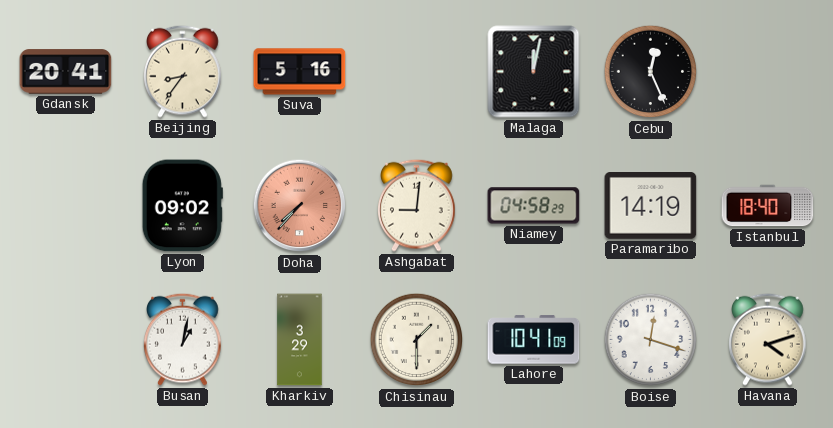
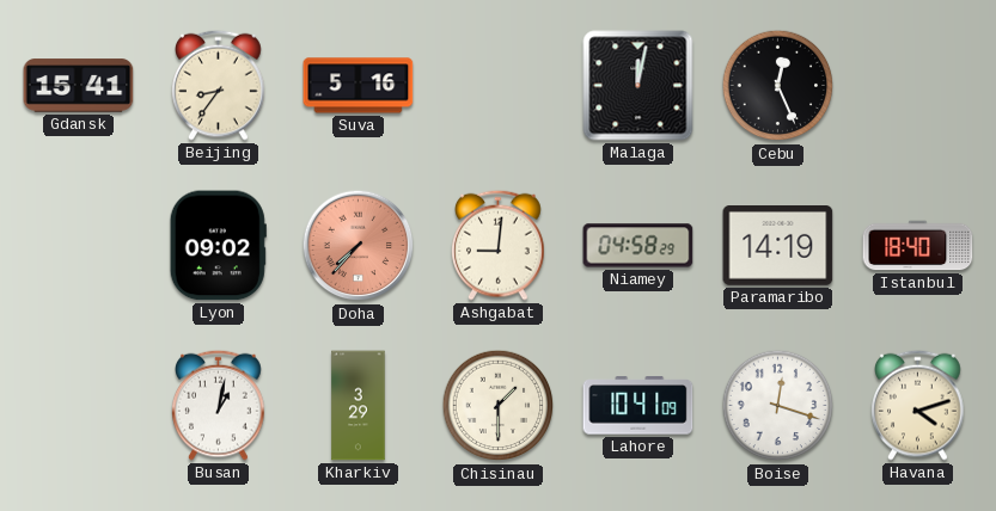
Gdansk: 20:41 -> 15:41 (79, 86)
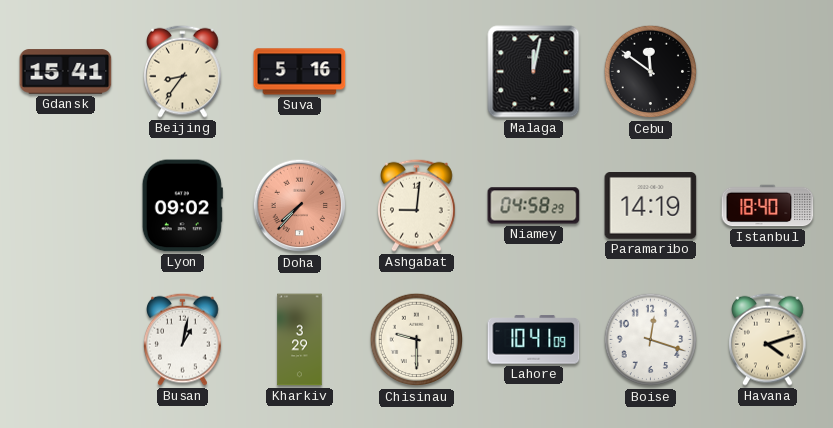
Cebu: 12:26 -> 11:51 (651, 72)
Chisinau: 1:30 -> 9:30 (417, 340)
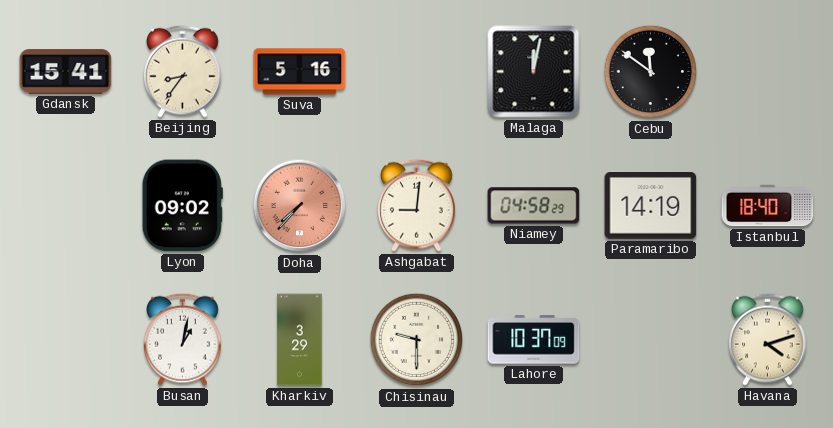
Lahore: 10:41 -> 10:37 (534, 340)
Boise: 12:18 -> none (651, 340)
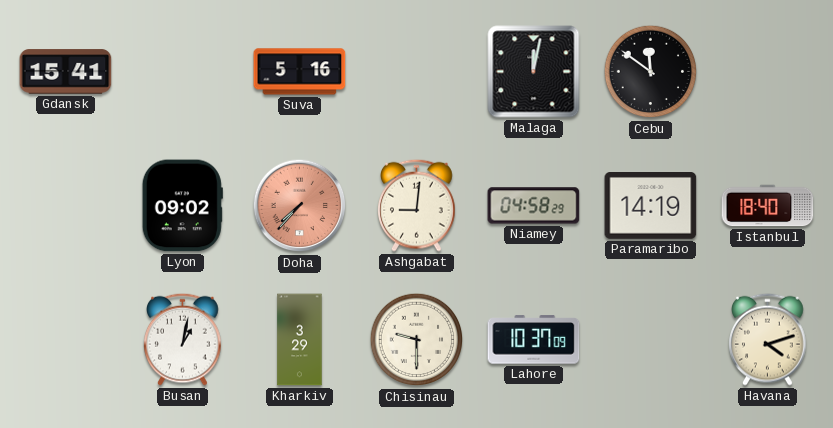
Beijing: 8:36 -> none (183, 71)
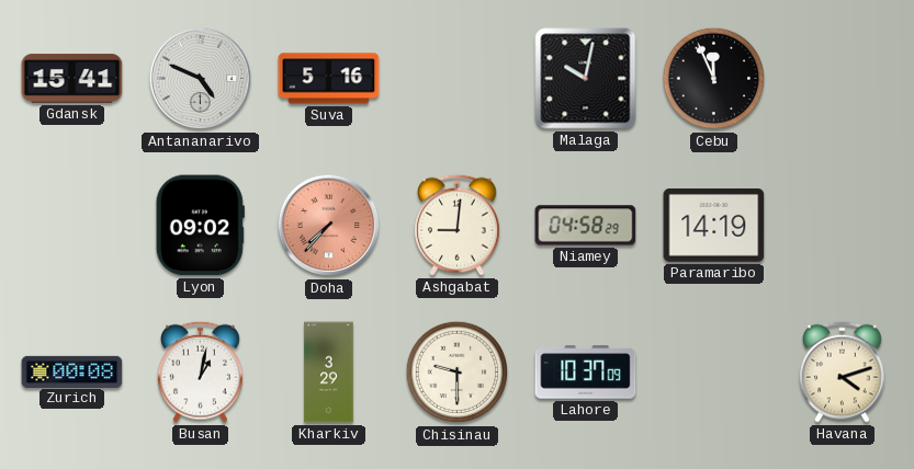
Antananarivo: none -> 4:49 (201, 79)
Malaga: 12:02 -> 10:02 (586, 79)
Cebu: 11:51 -> 11:56 (714, 79)
Istanbul: 18:40 -> none (768, 206)
Zurich: none -> 00:08 (72, 371)
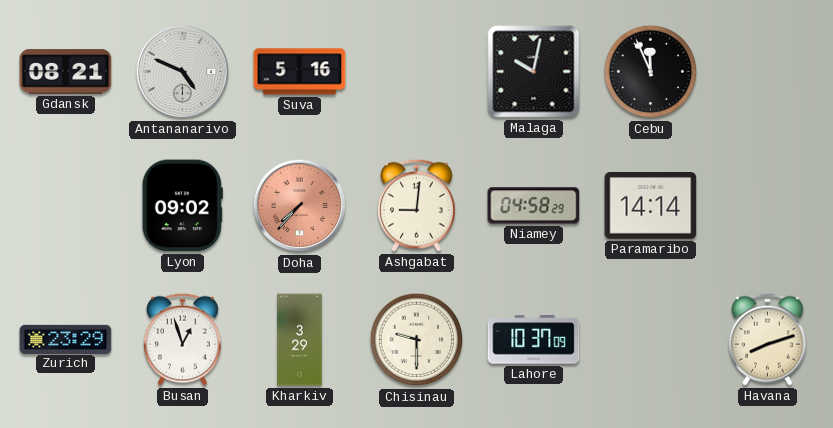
Gdansk: 15:41 -> 08:21 (66, 72)
Paramaribo: 14:19 -> 14:14 (651, 206)
Zurich: 00:08 -> 23:29 (66, 339)
Busan: 1:02 -> 12:57 (183, 339)
Havana: 4:12 -> 8:12 (768, 339)
